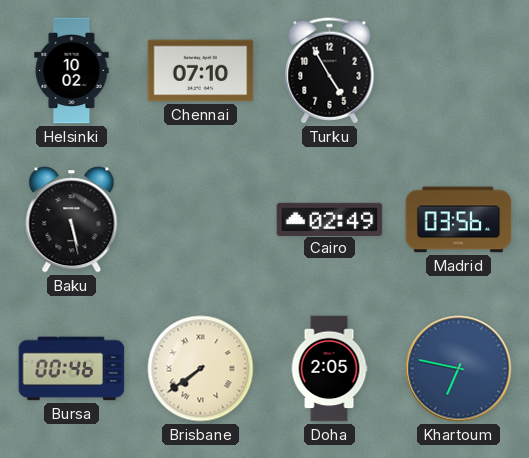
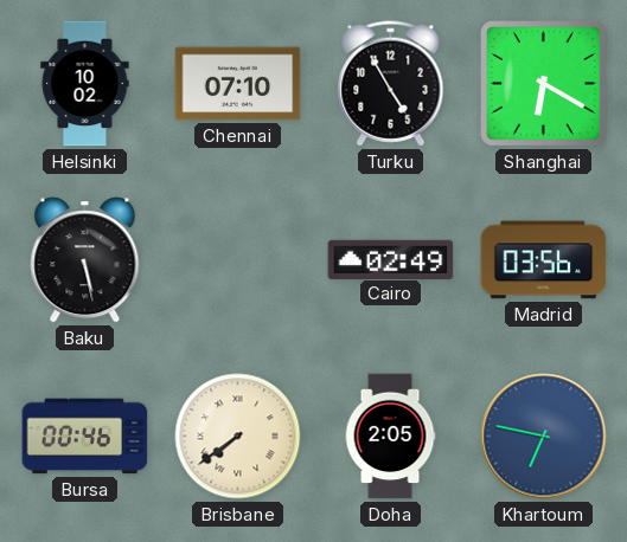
Shanghai: none -> 6:20 (544, 84)
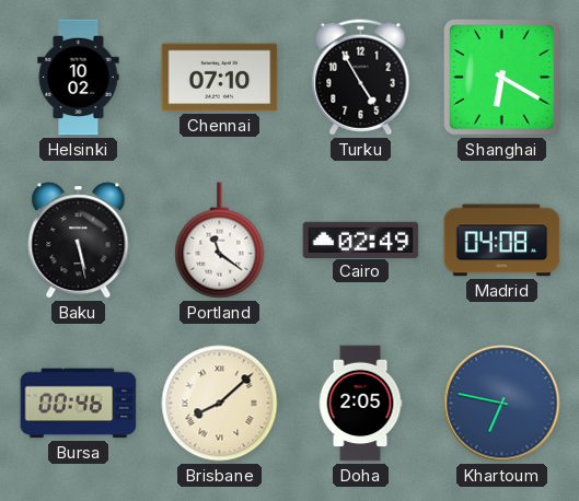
Portland: none -> 11:21 (220, 241)
Madrid: 03:56 -> 04:08 (502, 241)
Brisbane: 7:39 -> 8:08 (220, 404)
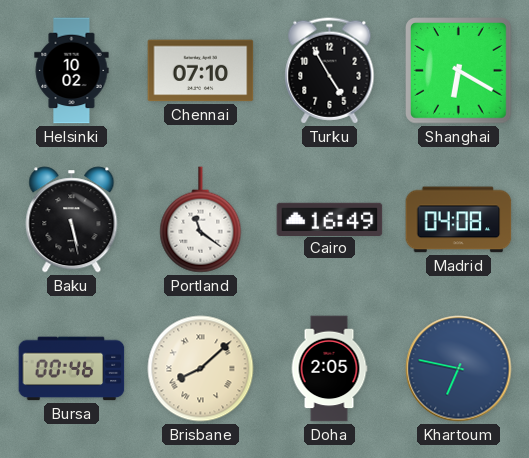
Cairo: 02:49 -> 16:49 (330, 219)
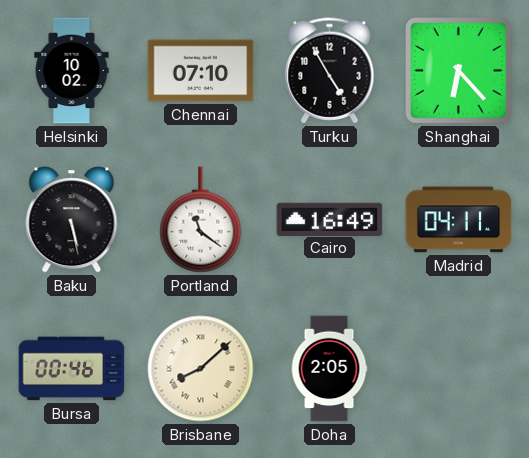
Shanghai: 6:20 -> 6:23 (459, 71)
Madrid: 04:08 -> 04:11 (459, 220)
Khartoum: 6:47 -> none (459, 369)
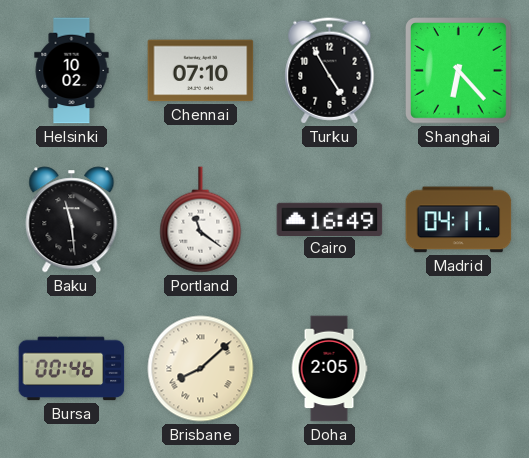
Baku: 5:28 -> 11:29 (72, 220)
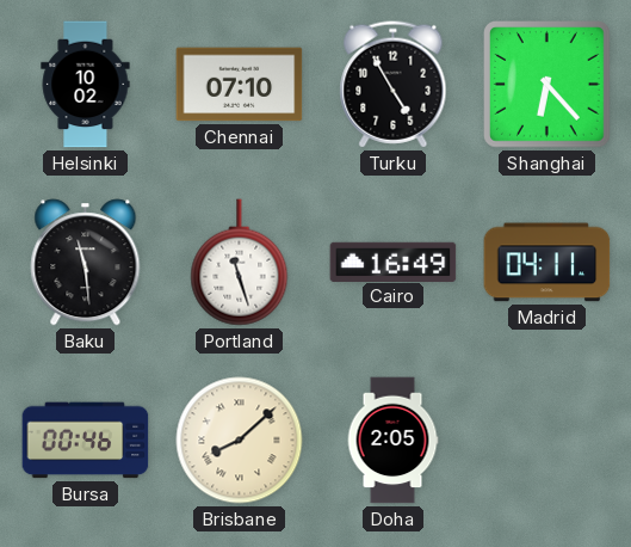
Portland: 11:21 -> 11:27 (240, 263)
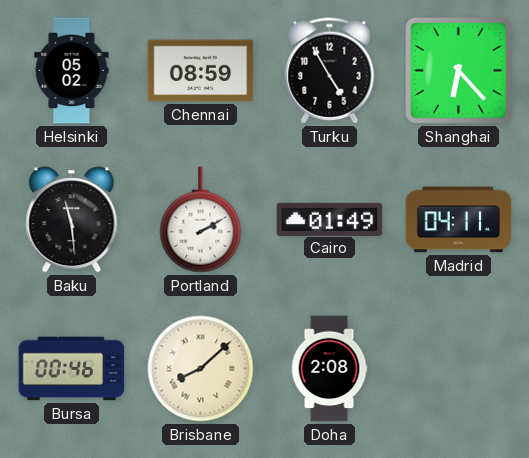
Helsinki: 10:02 -> 05:02 (72, 71)
Chennai: 07:10 -> 08:59 (201, 71)
Portland: 11:27 -> 2:10 (201, 220)
Cairo: 16:49 -> 01:49 (330, 219)
Doha: 2:05 -> 2:08 (329, 369)
